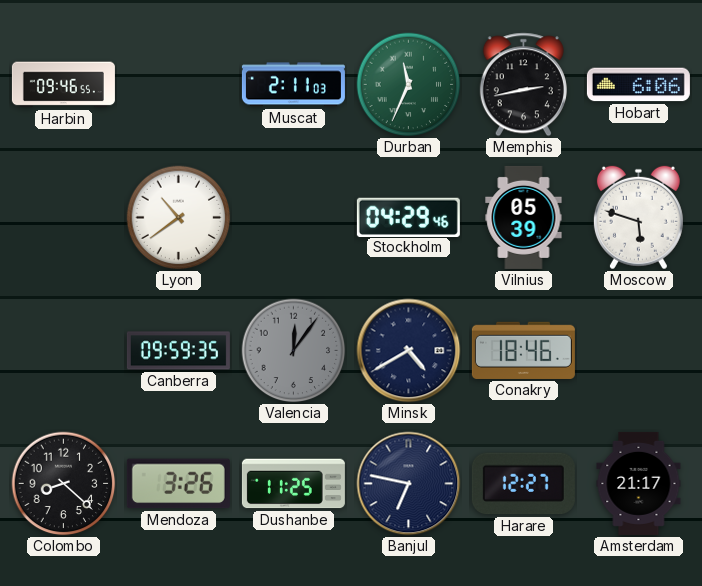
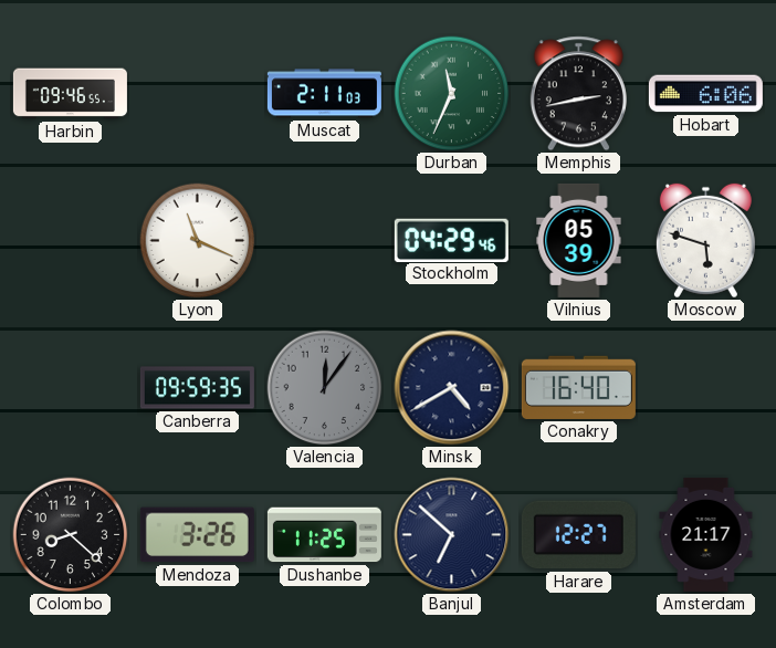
Lyon: 10:39 -> 11:19 (198, 241)
Conakry: 18:46 -> 16:40 (578, 387)
Banjul: 6:47 -> 6:52 (452, 535)
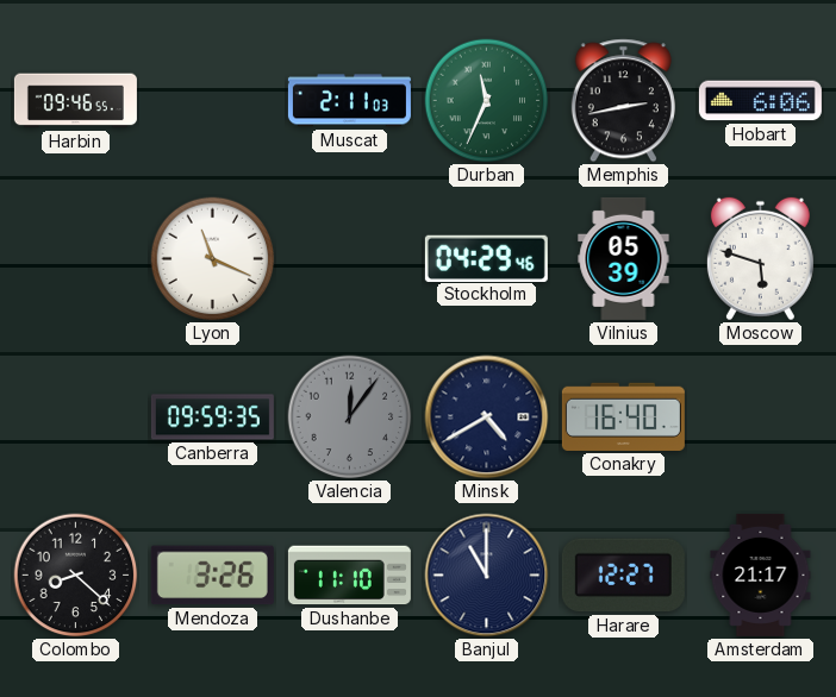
Dushanbe: 11:25 -> 11:10 (349, 576)
Banjul: 6:52 -> 11:00 (487, 576)
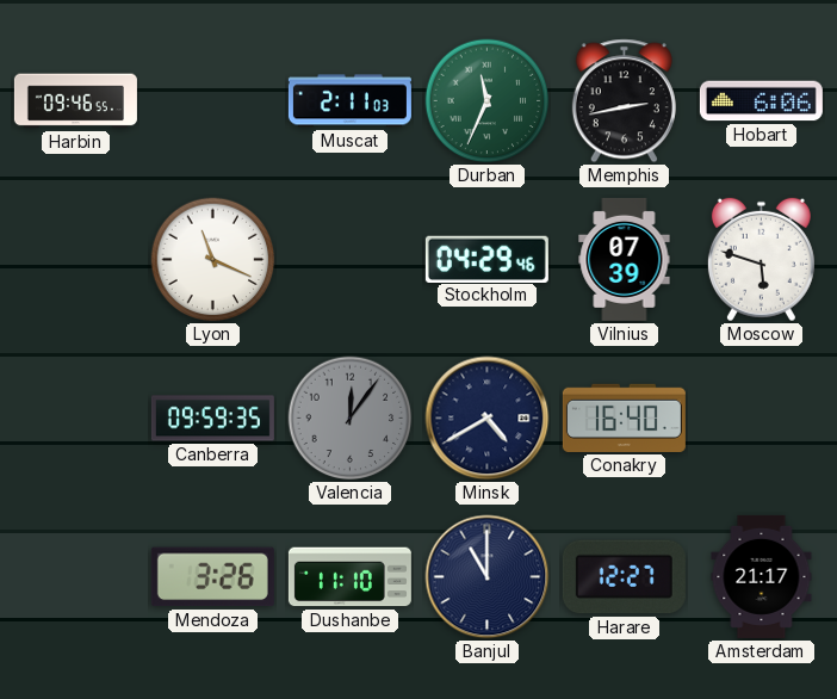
Vilnius: 05:39 -> 07:39 (625, 259)
Colombo: 8:22 -> none (76, 576)
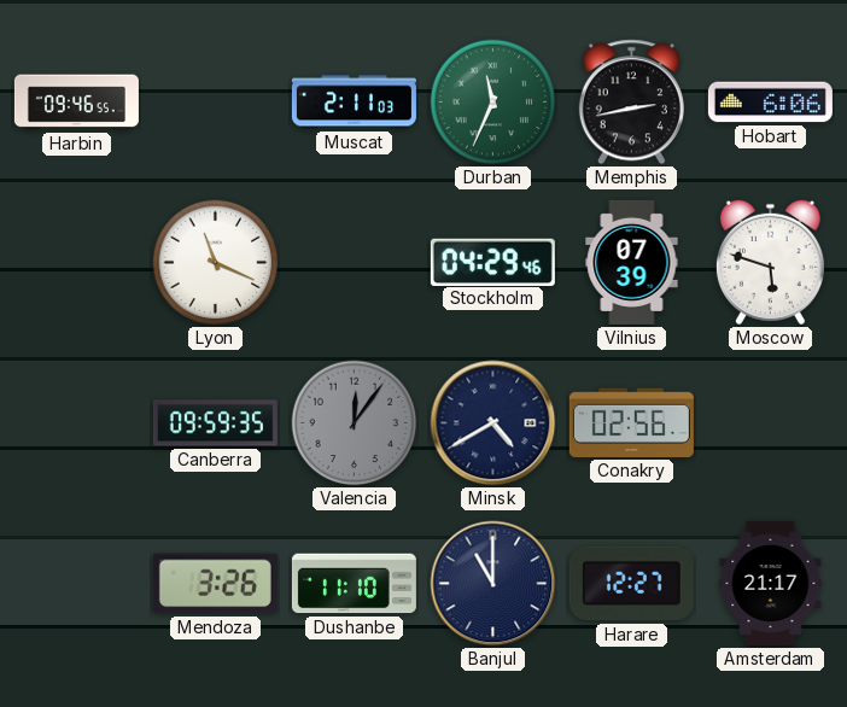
Conakry: 16:40 -> 02:56 (631, 422)
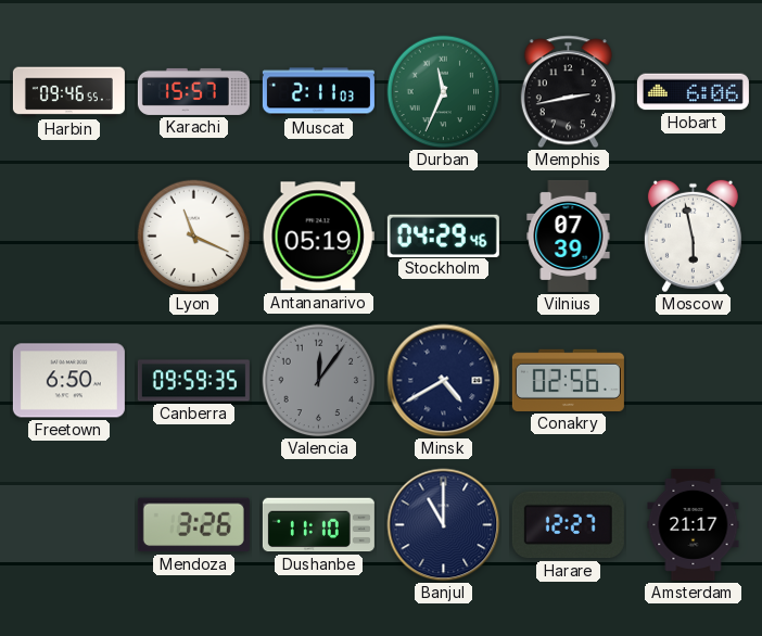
Karachi: none -> 15:57 (193, 91)
Antananarivo: none -> 05:19 (318, 237)
Moscow: 5:48 -> 5:58 (693, 237)
Freetown: none -> 6:50 (68, 381)
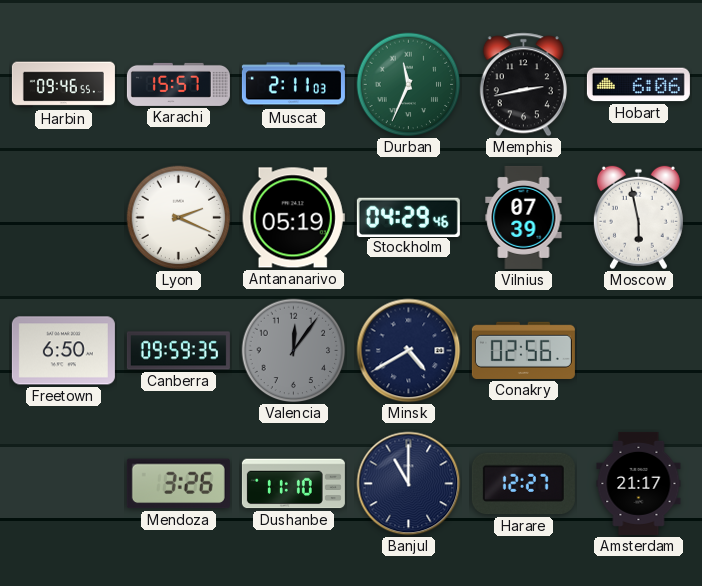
Lyon: 11:19 -> 2:19 (179, 218)
